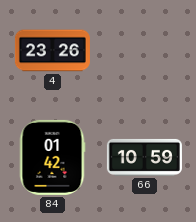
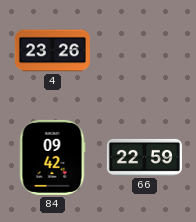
84: 01:42 -> 09:42 (52, 157)
66: 10:59 -> 22:59 (144, 157)
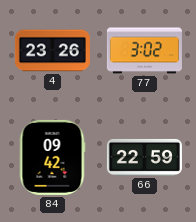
77: none -> 3:02 (144, 51)
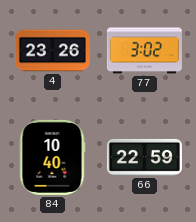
84: 09:42 -> 10:40 (52, 157)
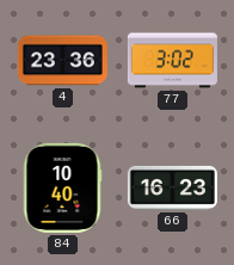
4: 23:26 -> 23:36 (62, 61)
66: 22:59 -> 16:23 (172, 187)
